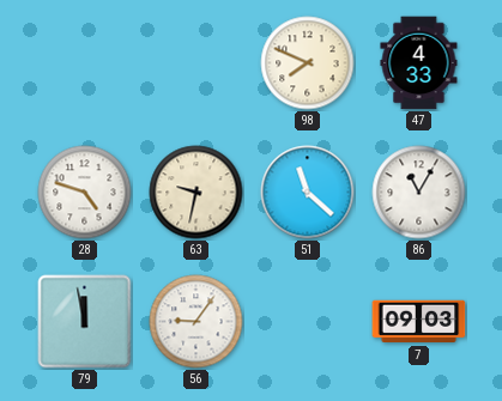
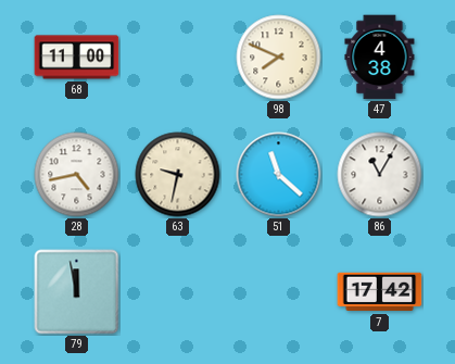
68: none -> 11:00 (77, 58)
47: 4:33 -> 4:38 (380, 58)
28: 4:48 -> 4:43 (77, 175)
56: 9:06 -> none (196, 322)
7: 09:03 -> 17:42 (380, 292)
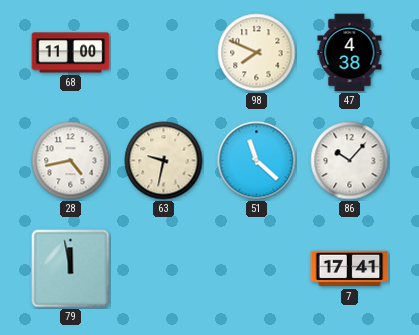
86: 11:05 -> 10:07 (350, 161)
7: 17:42 -> 17:41 (350, 269)
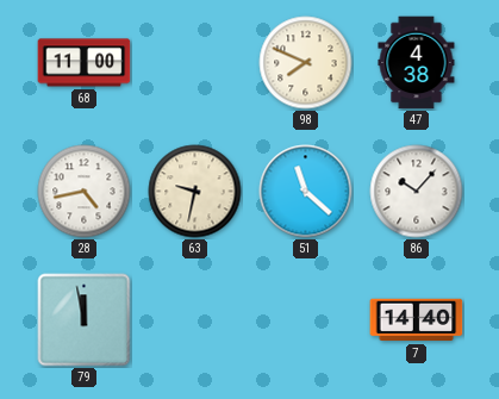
7: 17:41 -> 14:40 (417, 320)
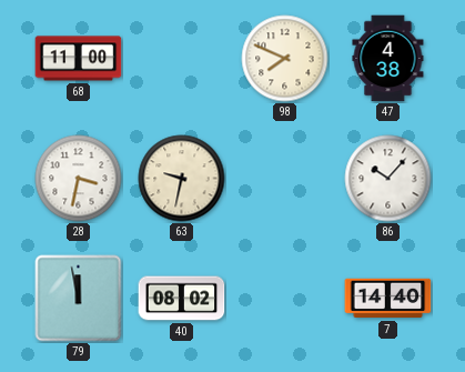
28: 4:43 -> 3:32 (79, 179)
51: 11:22 -> none (306, 192)
40: none -> 08:02 (182, 299)
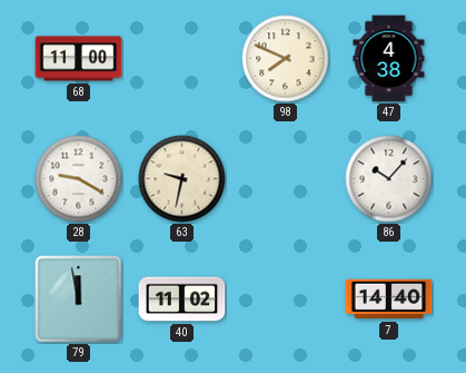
28: 3:32 -> 9:20 (79, 179)
40: 08:02 -> 11:02 (182, 300)
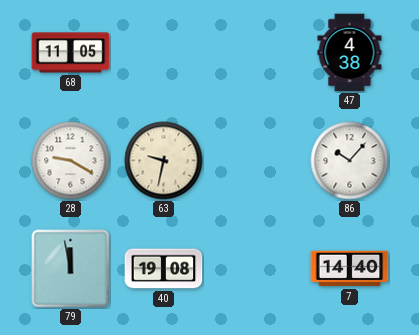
68: 11:00 -> 11:05 (71, 53)
98: 7:49 -> none (286, 59)
40: 11:02 -> 19:08 (164, 269)
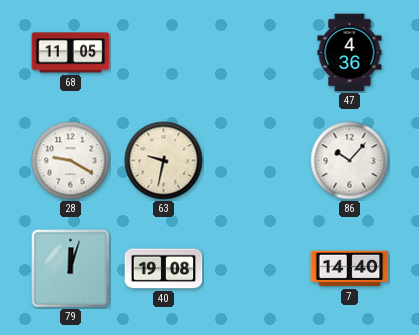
47: 4:38 -> 4:36 (350, 53)
79: 11:58 -> 12:03 (71, 269)
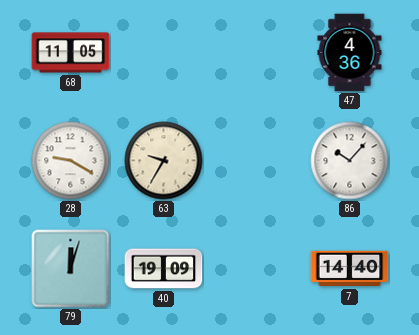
63: 9:32 -> 9:35 (164, 161)
40: 19:08 -> 19:09 (164, 269)
